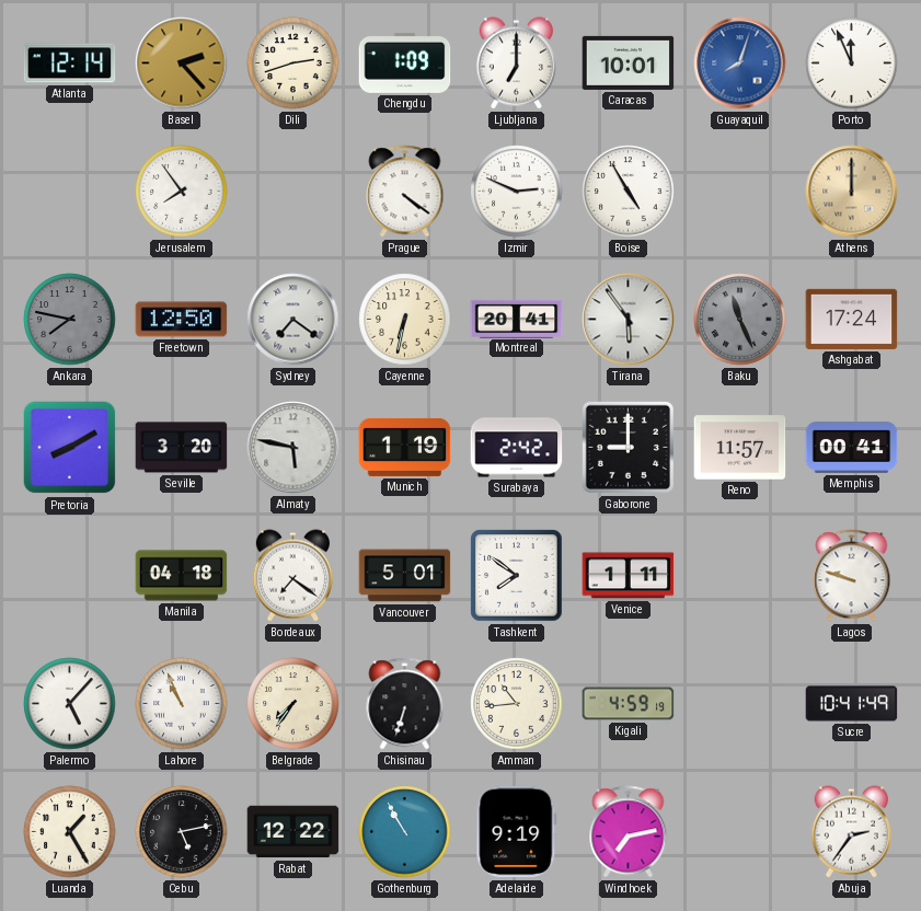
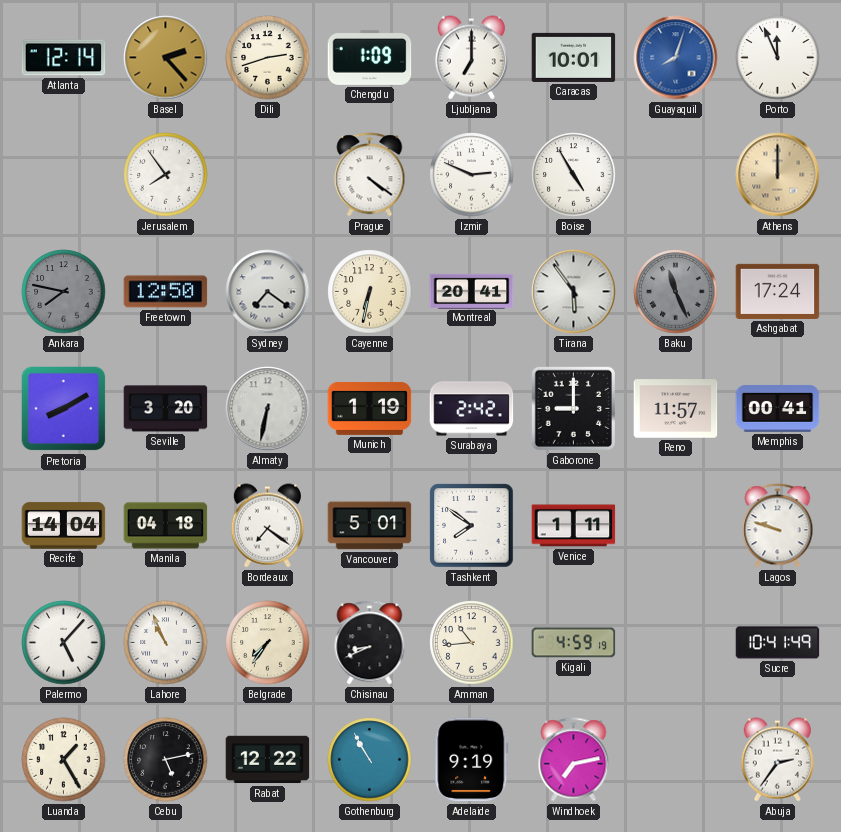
Almaty: 5:47 -> 6:32 (268, 409)
Recife: none -> 14:04 (64, 526)
Chisinau: 6:33 -> 8:41 (370, 643)
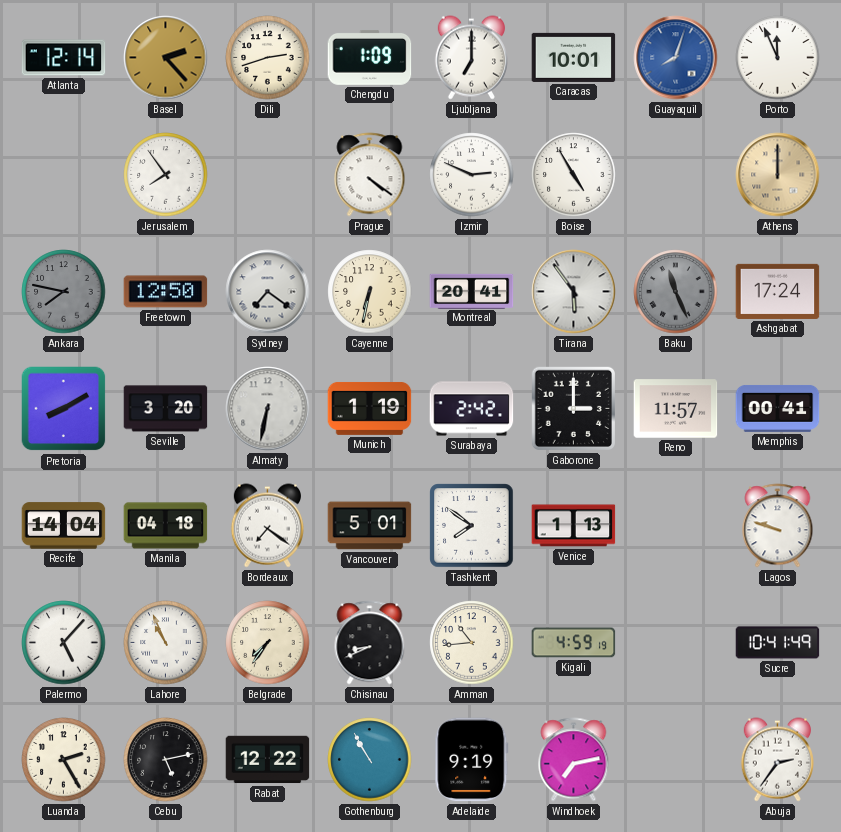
Gaborone: 9:00 -> 3:00 (573, 408)
Venice: 1:11 -> 1:13 (574, 526)
Luanda: 1:25 -> 2:25 (64, 760)
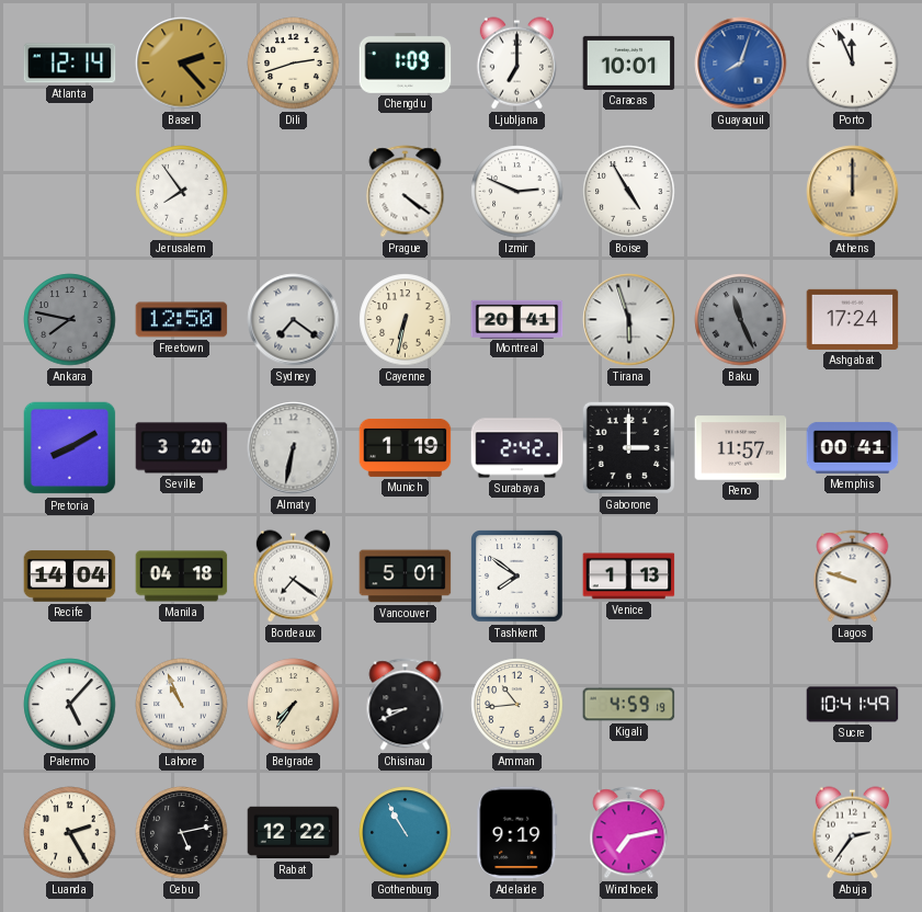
Tirana: 5:54 -> 5:57 (629, 320)
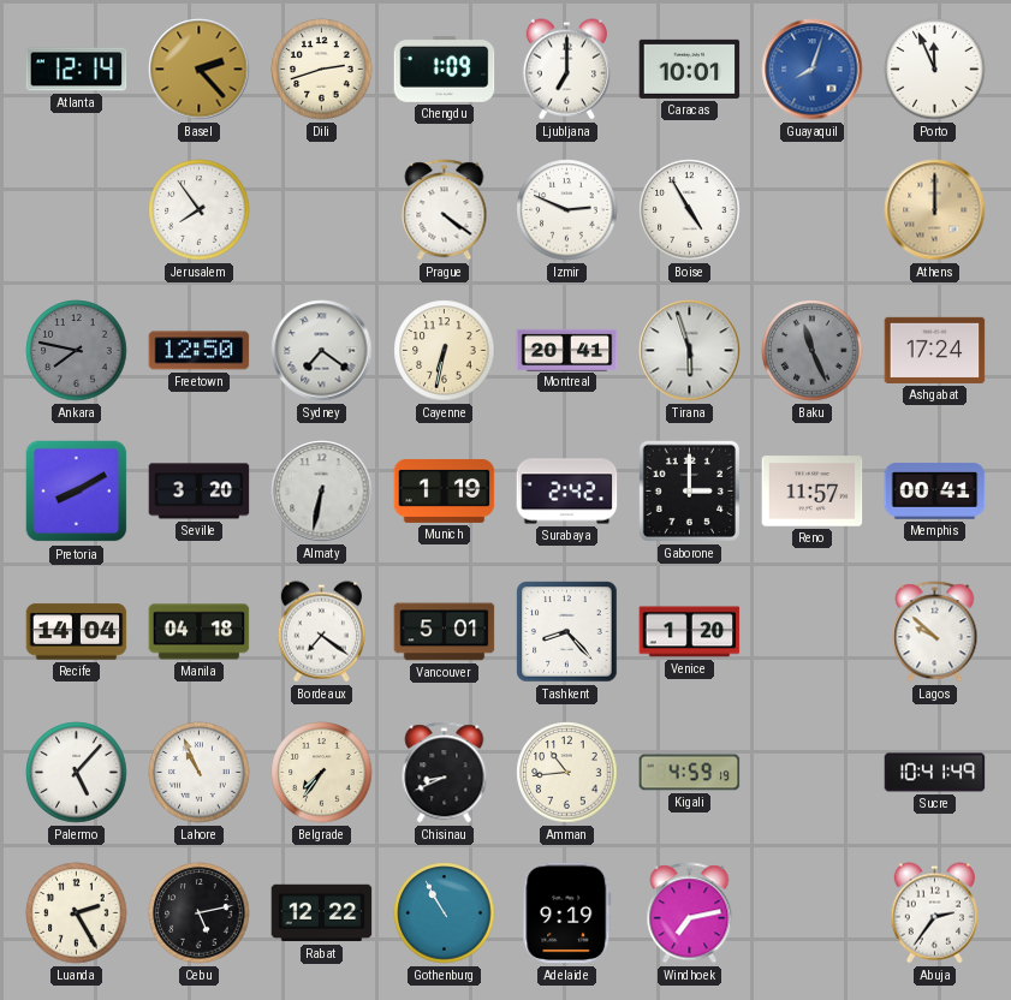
Tashkent: 7:51 -> 8:23 (567, 632)
Venice: 1:13 -> 1:20 (690, 632)
Lagos: 9:48 -> 9:52 (935, 632)
